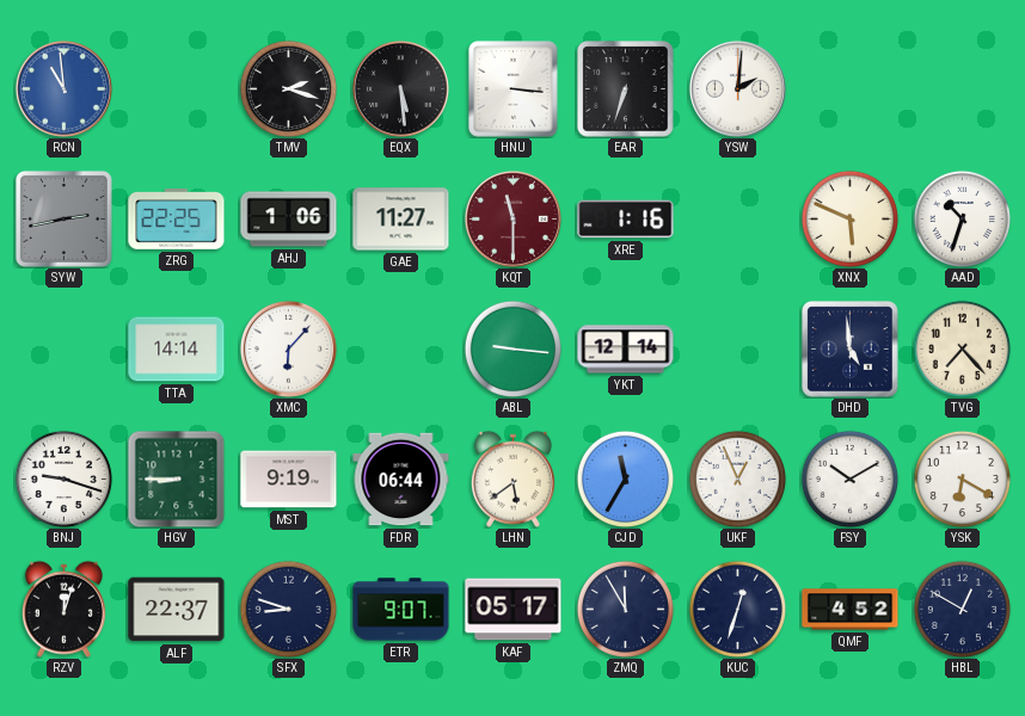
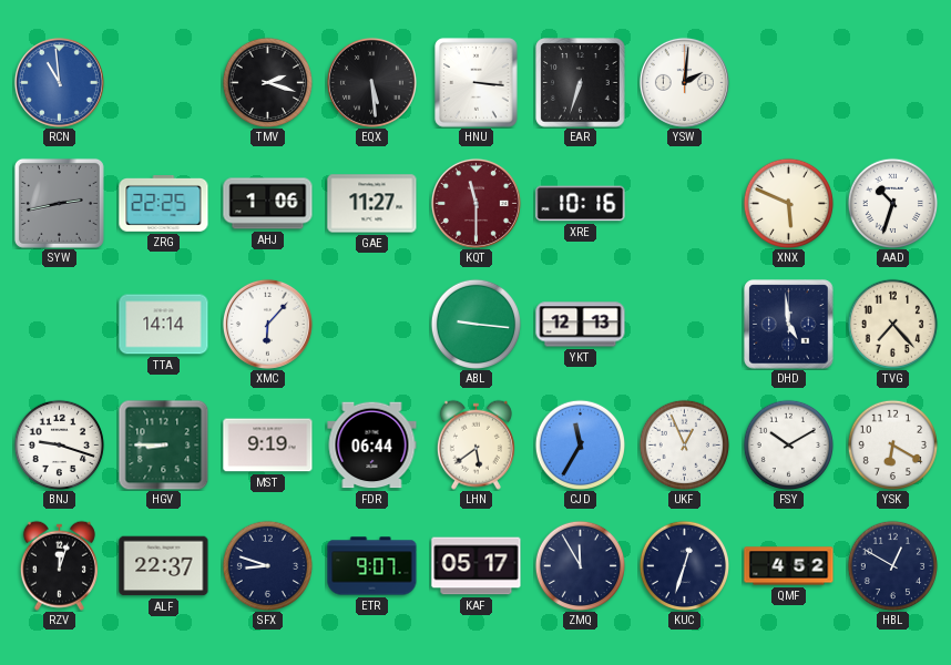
XRE: 1:16 -> 10:16 (581, 204)
YKT: 12:14 -> 12:13 (581, 325)
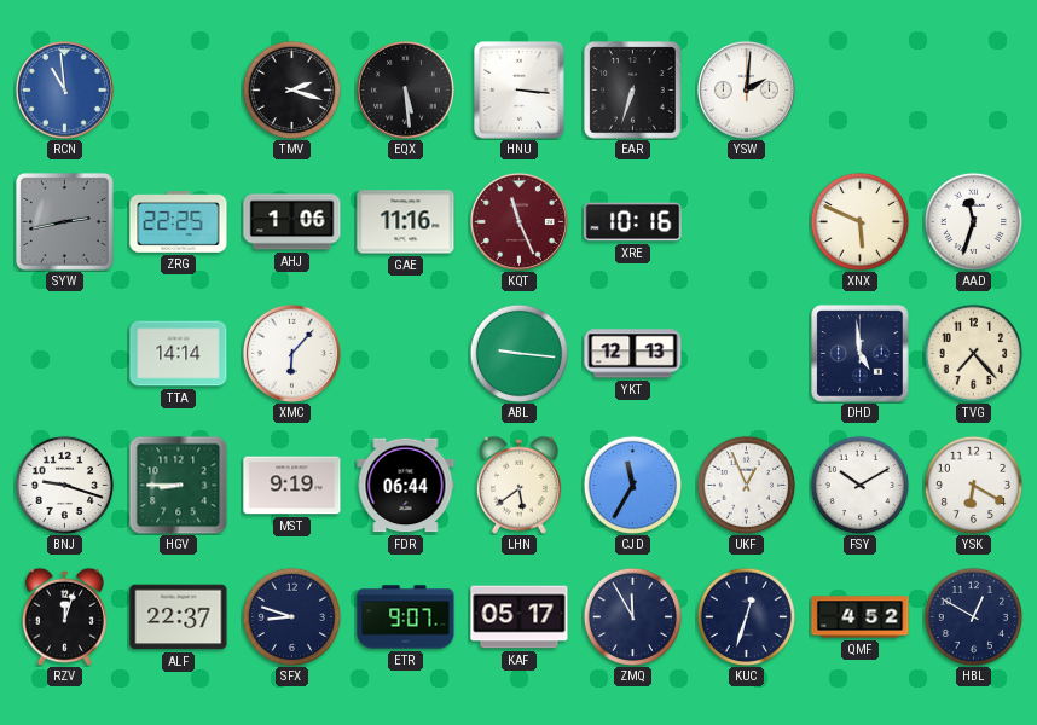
GAE: 11:27 -> 11:16 (406, 222)
KQT: 11:30 -> 11:26 (518, 221)
AAD: 10:33 -> 11:33 (973, 221)
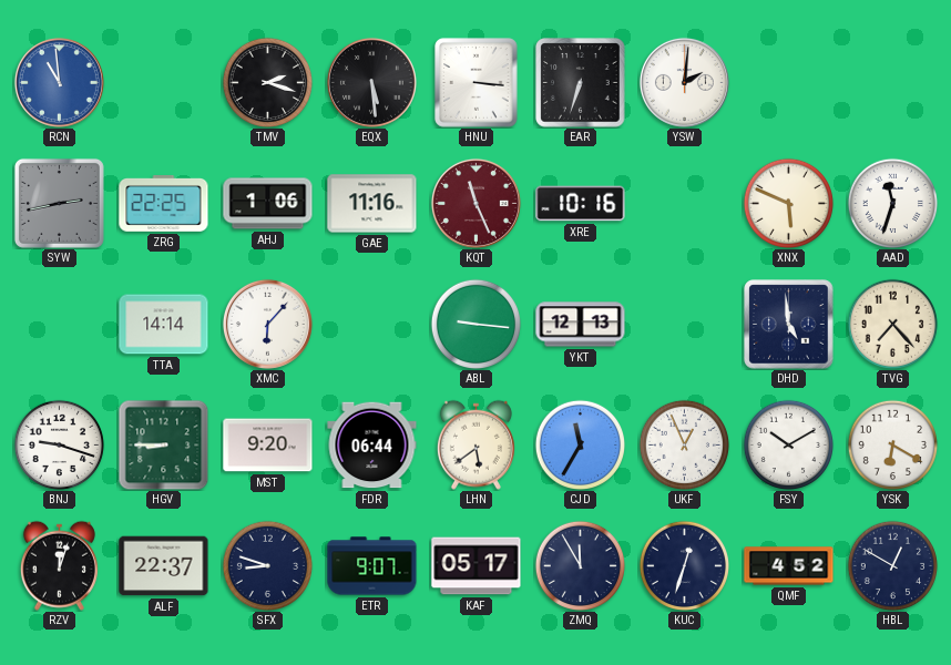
MST: 9:19 -> 9:20 (268, 446)
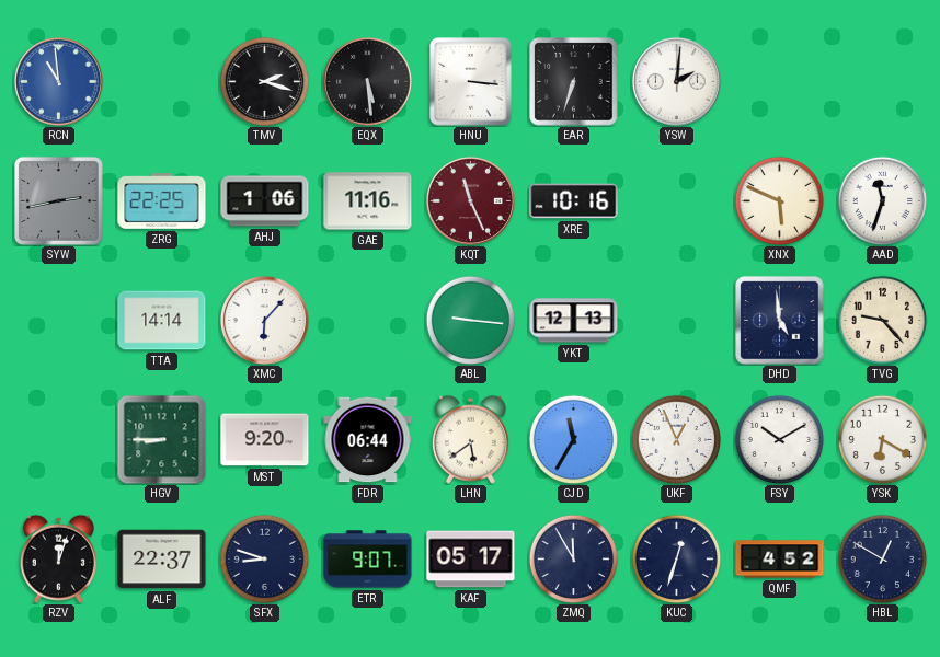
TVG: 7:23 -> 9:23 (882, 320)
BNJ: 9:18 -> none (59, 444)
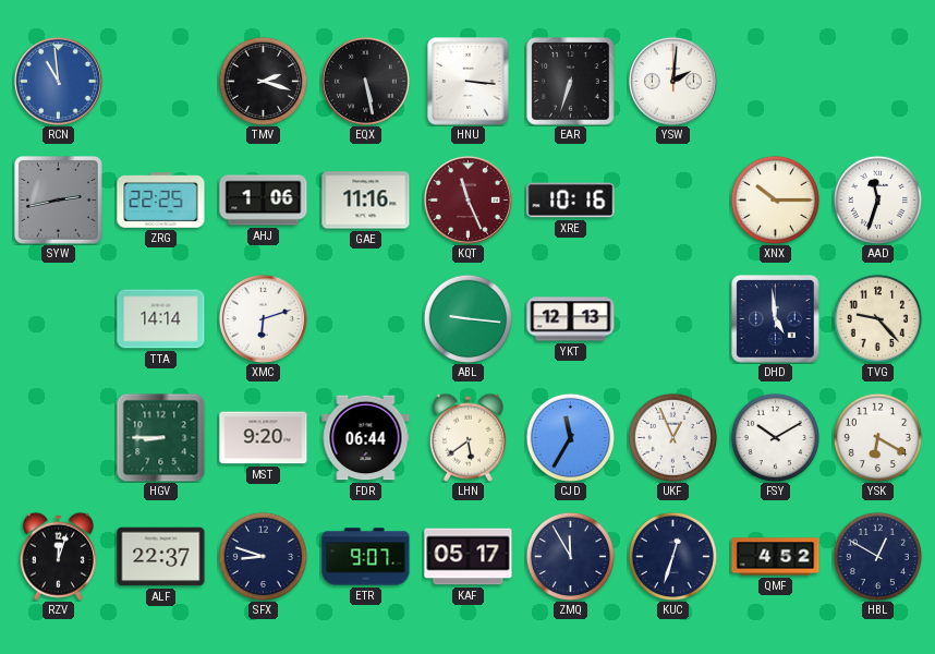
EQX: 5:29 -> 5:28 (365, 81)
XNX: 5:49 -> 10:15 (775, 199)
XMC: 6:07 -> 6:12 (263, 318)
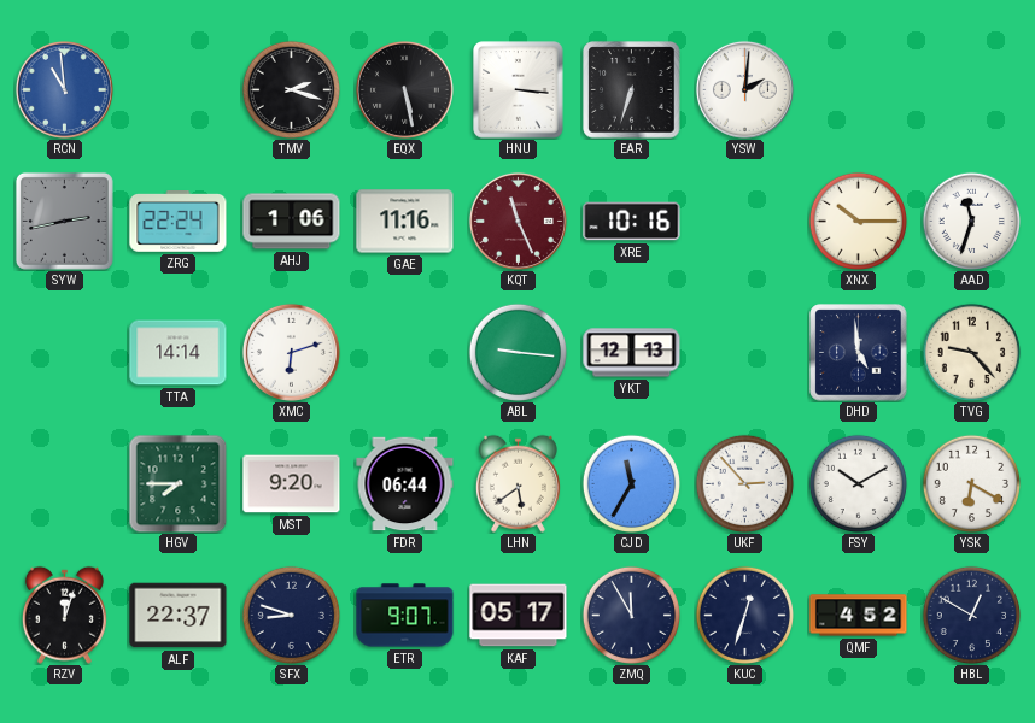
ZRG: 22:25 -> 22:24 (179, 222)
HGV: 8:45 -> 7:45 (177, 483)
UKF: 12:56 -> 2:53 (744, 483)
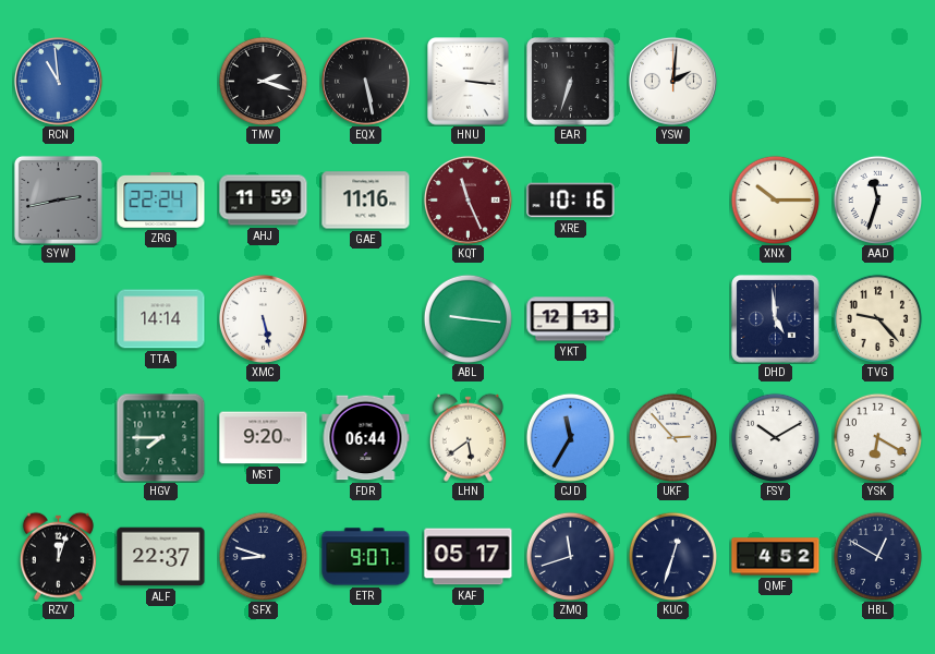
AHJ: 1:06 -> 11:59 (264, 201)
XMC: 6:12 -> 5:28 (263, 318)
ZMQ: 11:55 -> 11:42 (570, 556)
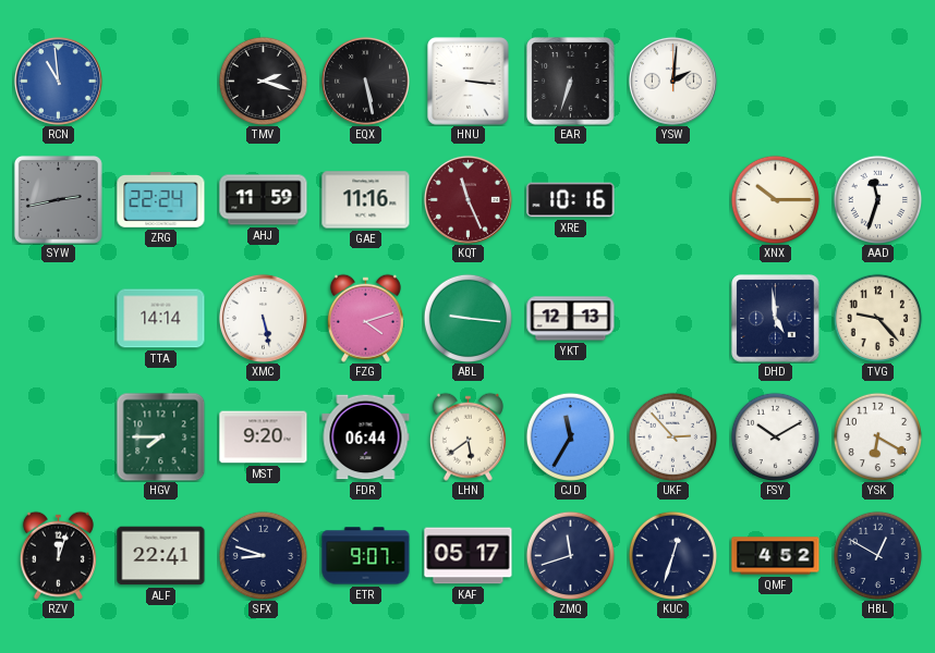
FZG: none -> 4:12 (365, 318)
ALF: 22:37 -> 22:41 (161, 556)
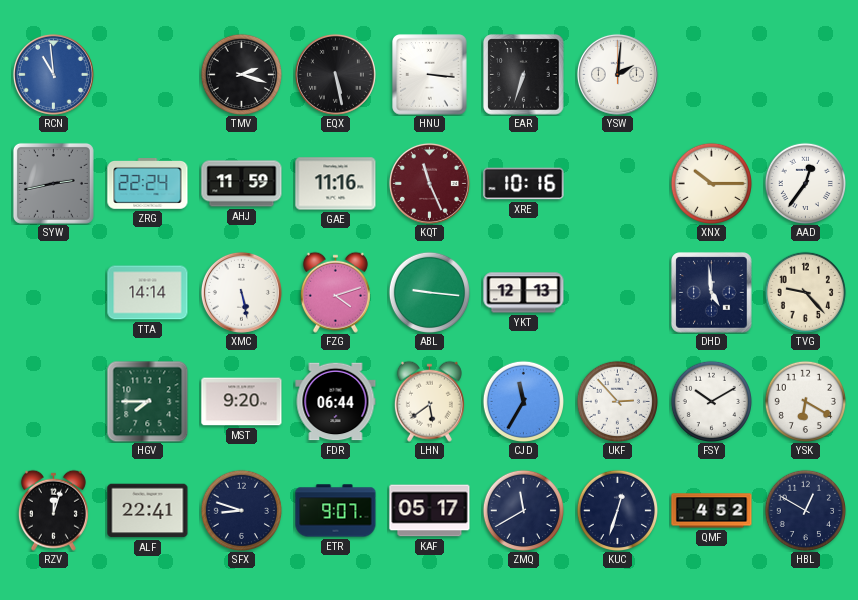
AAD: 11:33 -> 12:36 (805, 183)
ZMQ: 11:42 -> 11:40 (523, 510)
